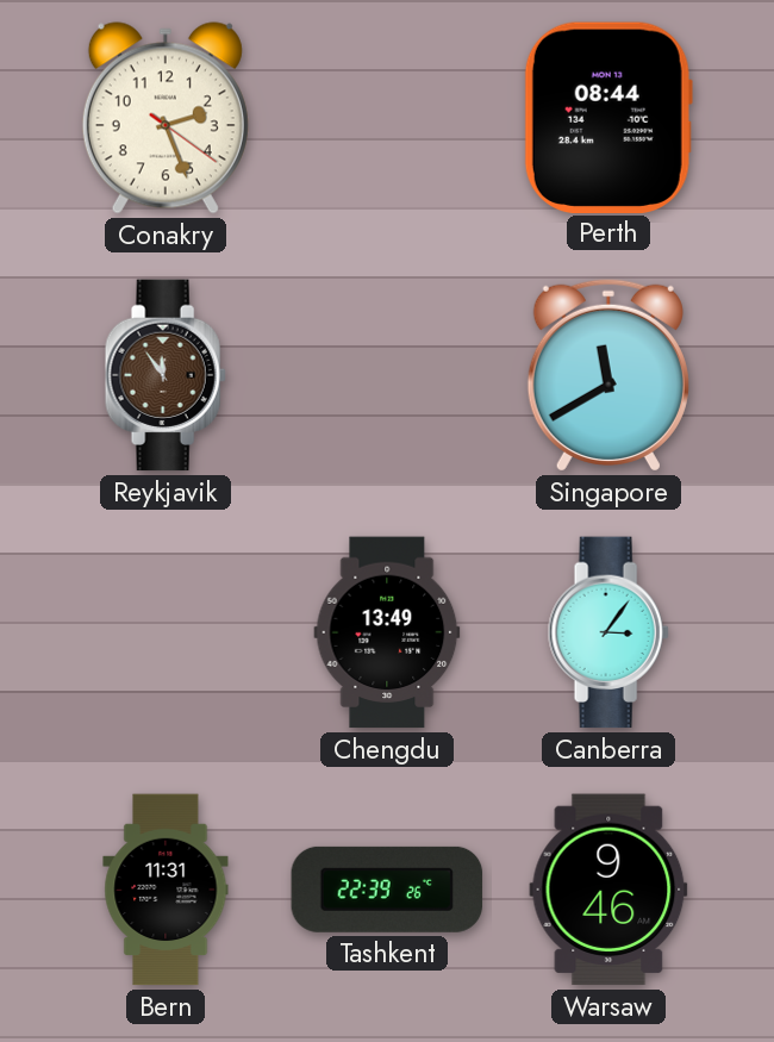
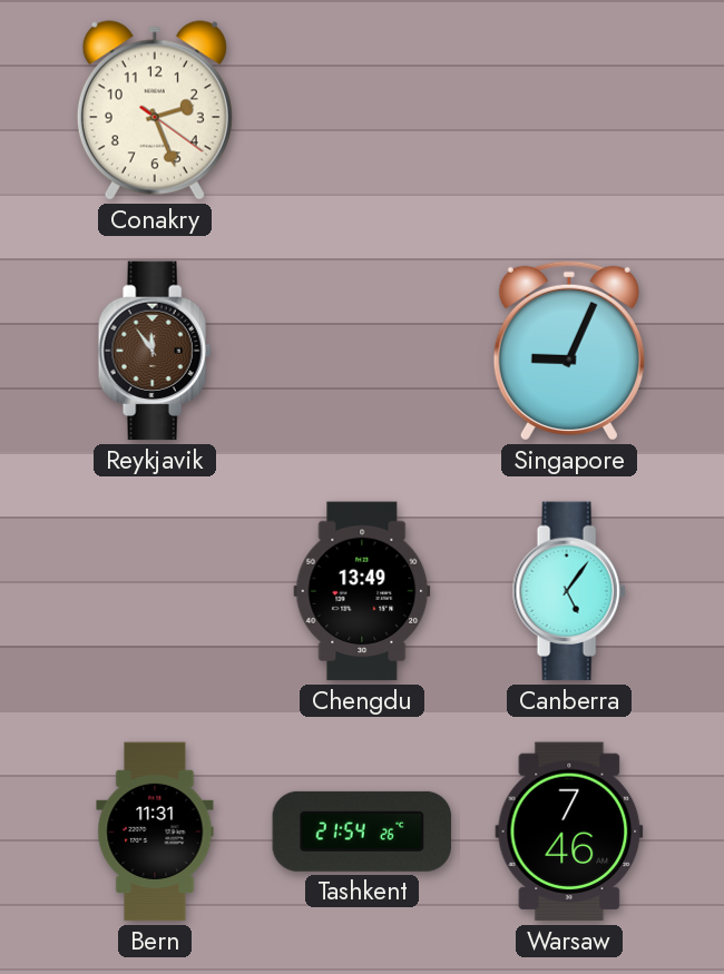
Perth: 08:44 -> none (608, 117)
Singapore: 11:40 -> 9:04 (569, 351)
Canberra: 3:06 -> 5:06 (569, 591)
Tashkent: 22:39 -> 21:54 (362, 832)
Warsaw: 9:46 -> 7:46 (569, 832)
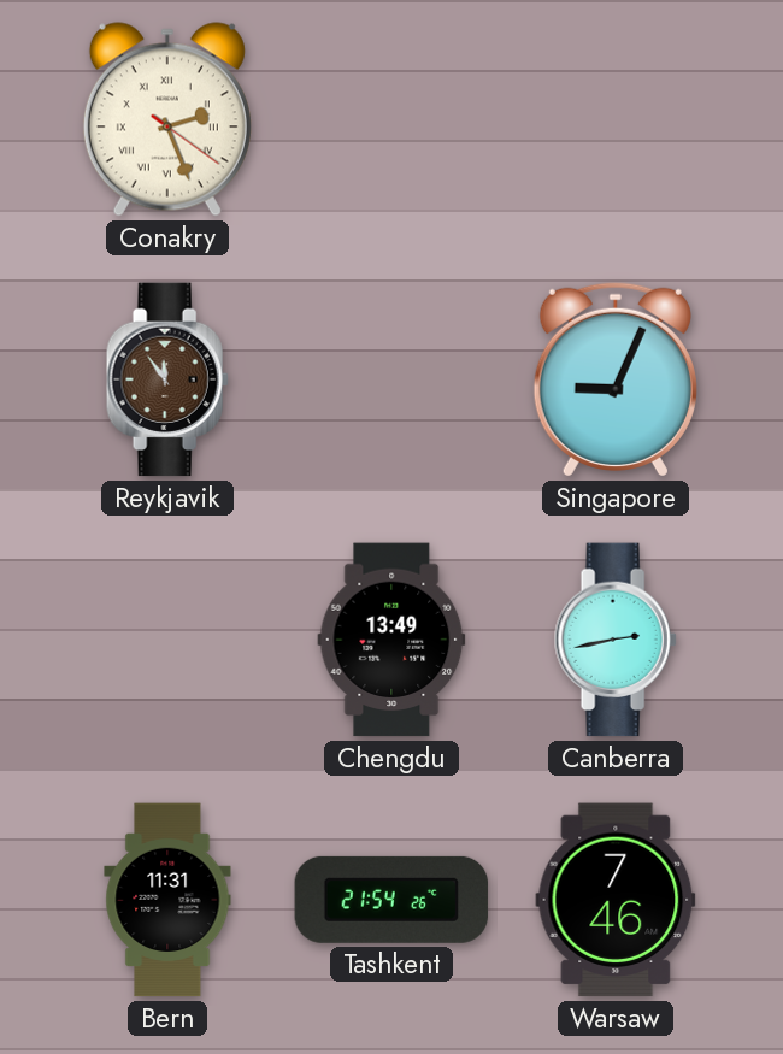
Conakry numerals: Arabic -> Roman (167, 119)
Canberra: 5:06 -> 2:43 (616, 640)
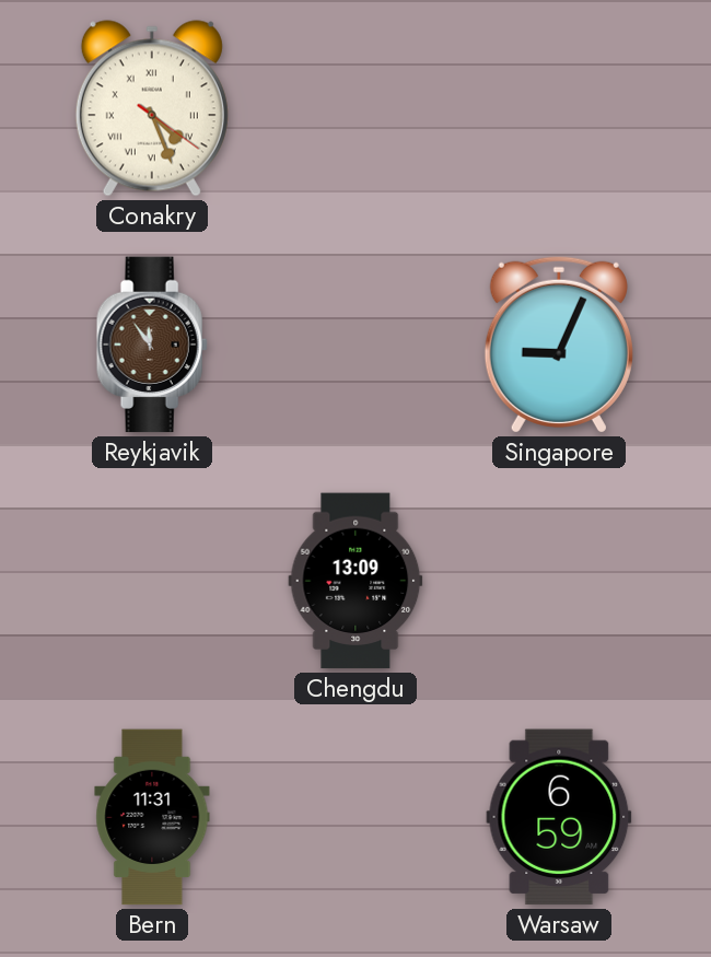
Conakry: 2:26 -> 4:26 (152, 108)
Chengdu: 13:49 -> 13:09 (355, 581)
Canberra: 2:43 -> none (616, 640)
Tashkent: 21:54 -> none (391, 900)
Warsaw: 7:46 -> 6:59 (559, 817)
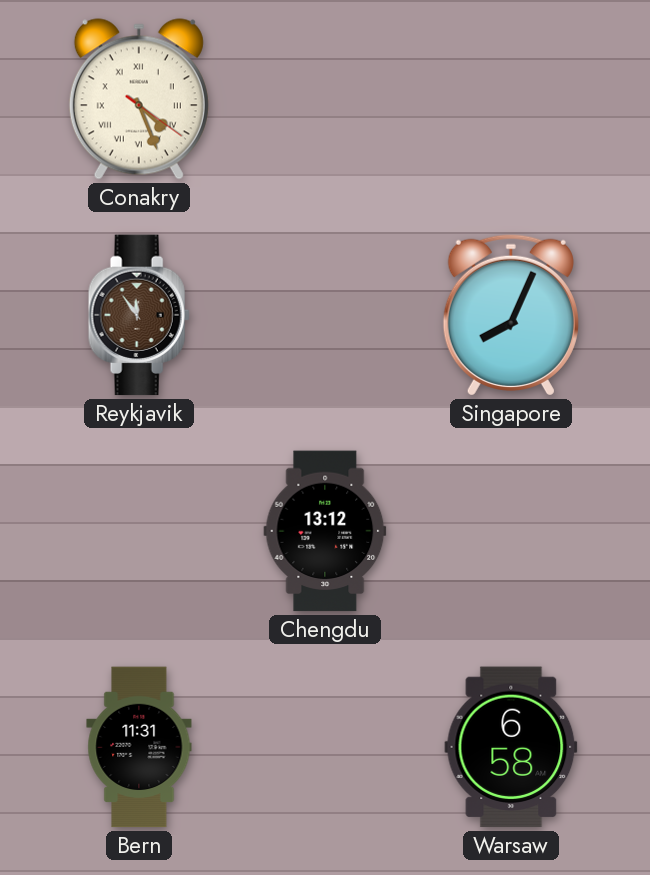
Singapore: 9:04 -> 8:04 (511, 315)
Chengdu: 13:09 -> 13:12 (325, 531)
Warsaw: 6:59 -> 6:58 (511, 747)
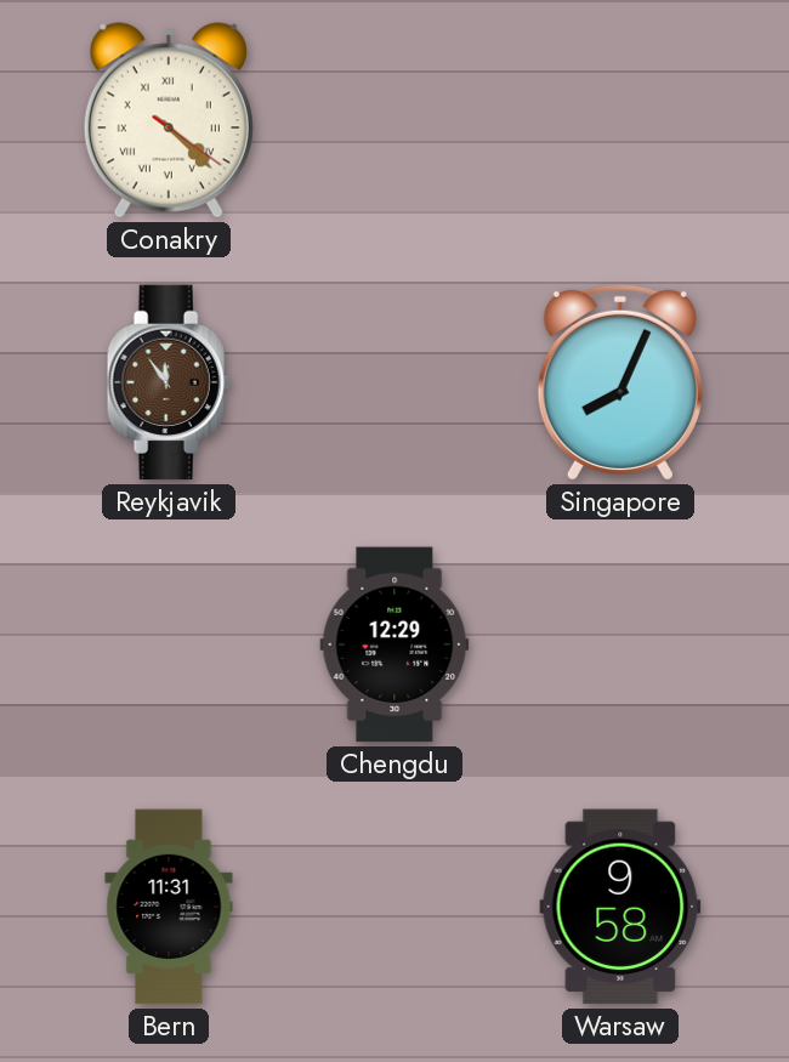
Conakry: 4:26 -> 4:22 (169, 120)
Chengdu: 13:12 -> 12:29 (394, 644)
Warsaw: 6:58 -> 9:58 (620, 907)
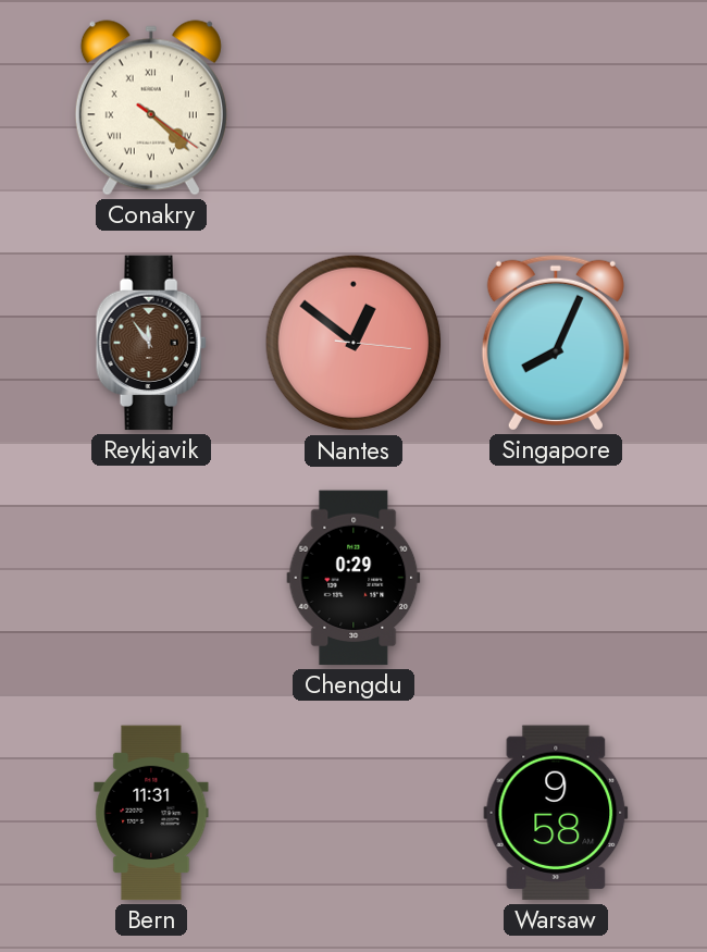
Nantes: none -> 12:51 (353, 343)
Chengdu: 12:29 -> 0:29 (353, 578)
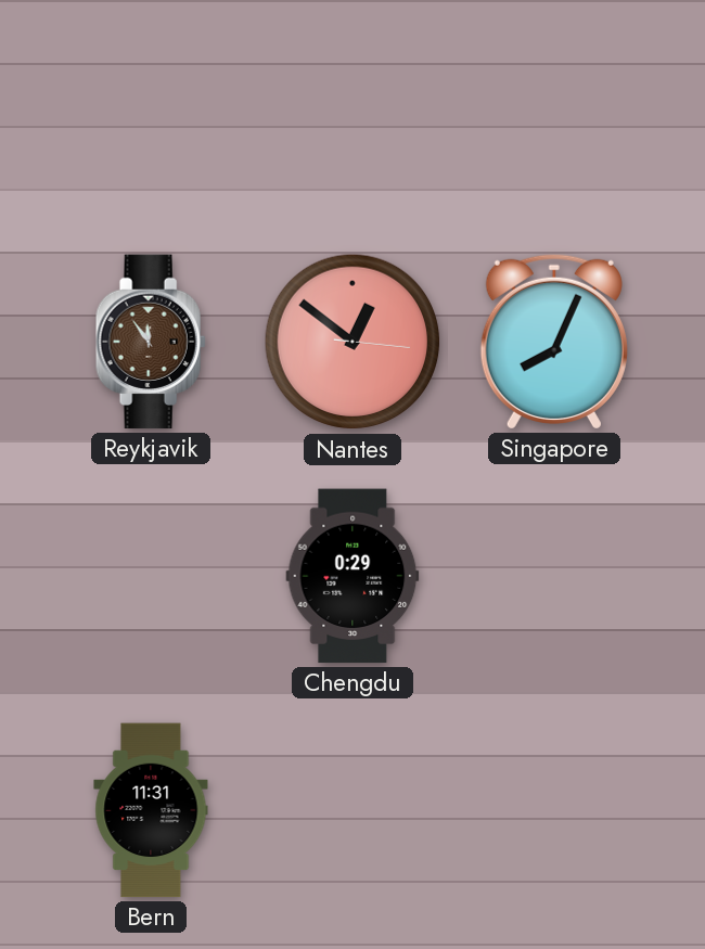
Conakry: 4:22 -> none (151, 108)
Warsaw: 9:58 -> none (556, 813)
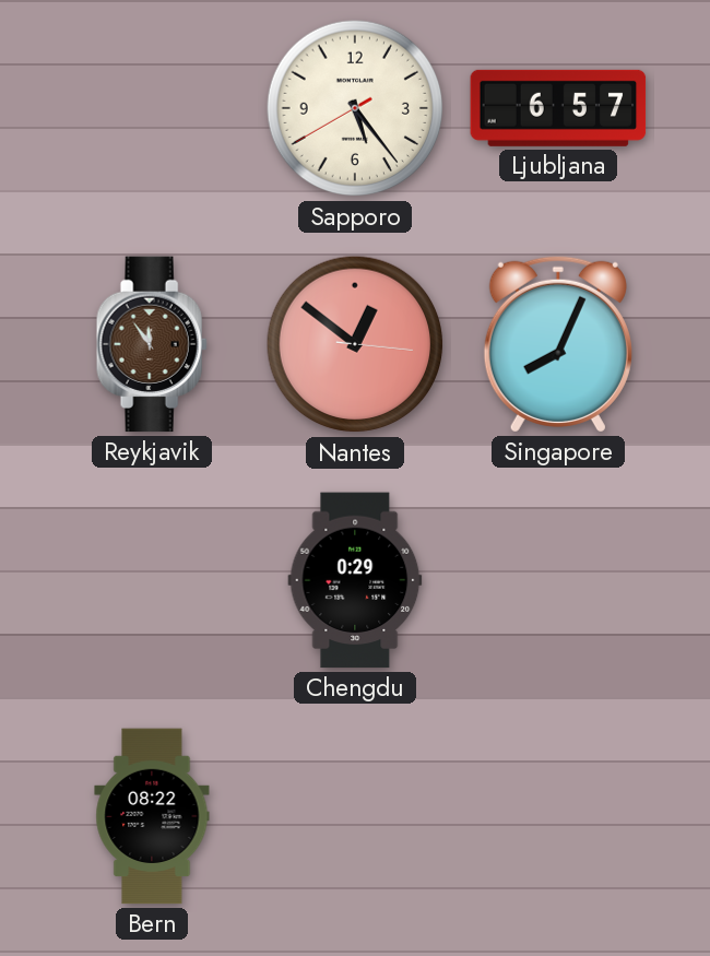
Sapporo: none -> 5:23 (355, 108)
Ljubljana: none -> 6:57 (558, 108)
Bern: 11:31 -> 08:22 (152, 816)
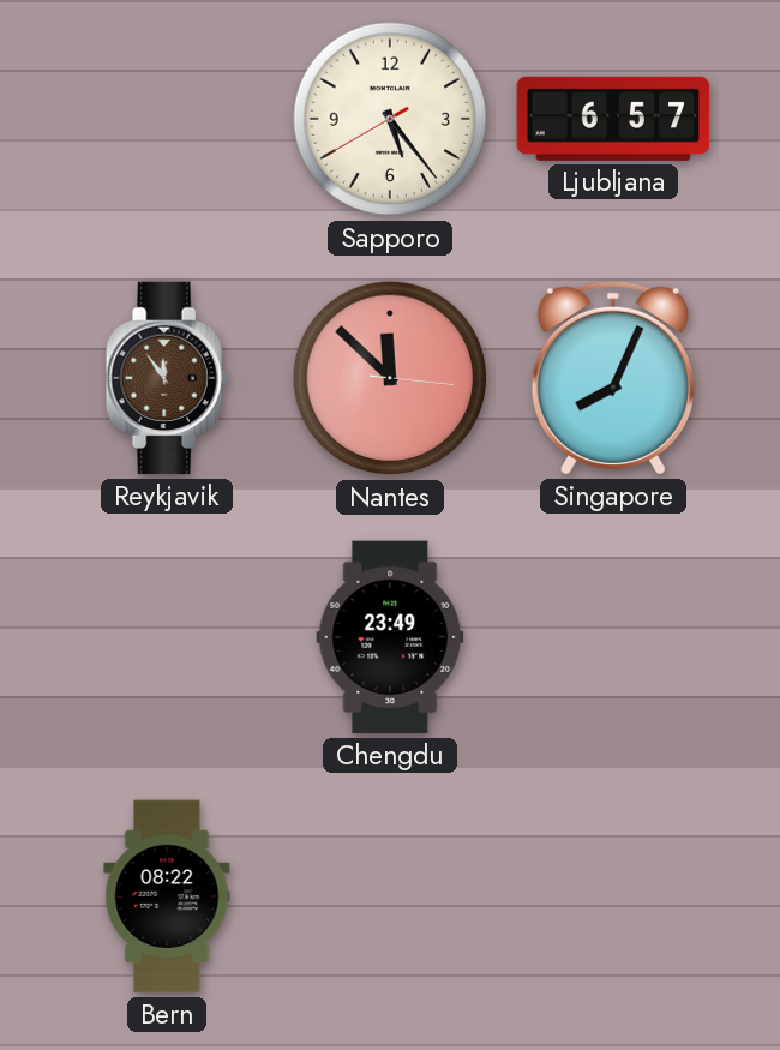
Nantes: 12:51 -> 11:52 (390, 378)
Chengdu: 0:29 -> 23:49 (390, 637)
